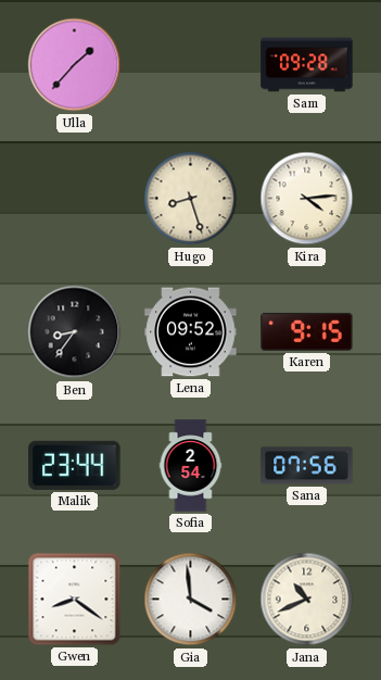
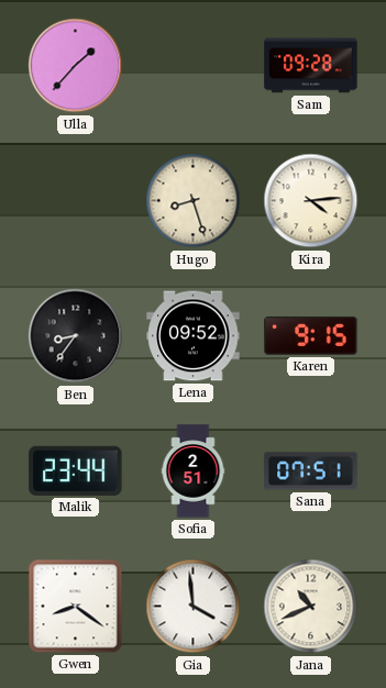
Sofia: 2:54 -> 2:51 (194, 471)
Sana: 07:56 -> 07:51 (311, 471)
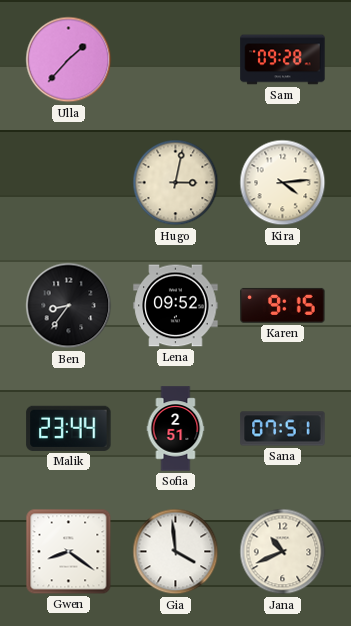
Hugo: 8:27 -> 3:02 (176, 183)
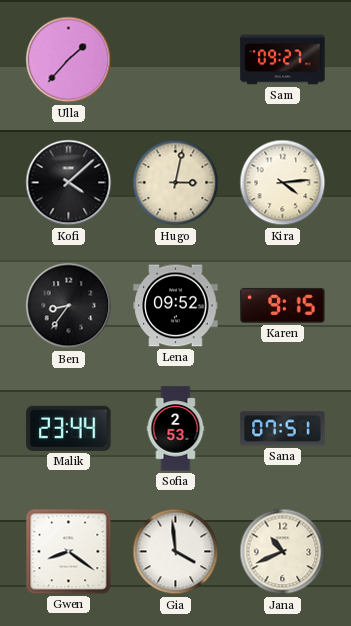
Sam: 09:28 -> 09:27 (283, 60)
Kofi: none -> 4:08 (69, 183)
Sofia: 2:51 -> 2:53 (176, 429)
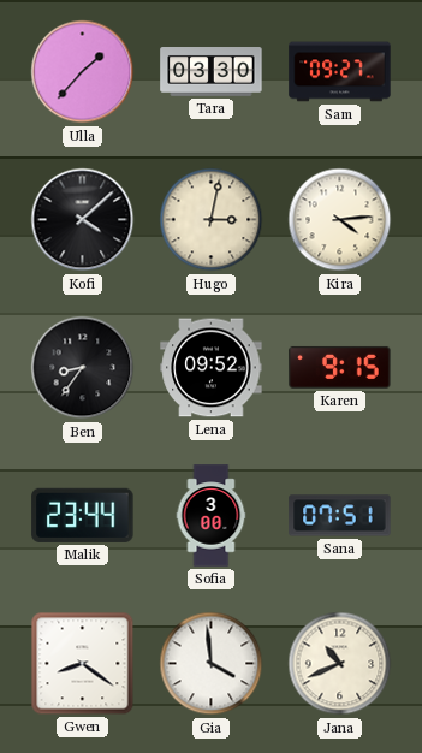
Tara: none -> 03:30 (212, 72)
Sofia: 2:53 -> 3:00 (212, 516)
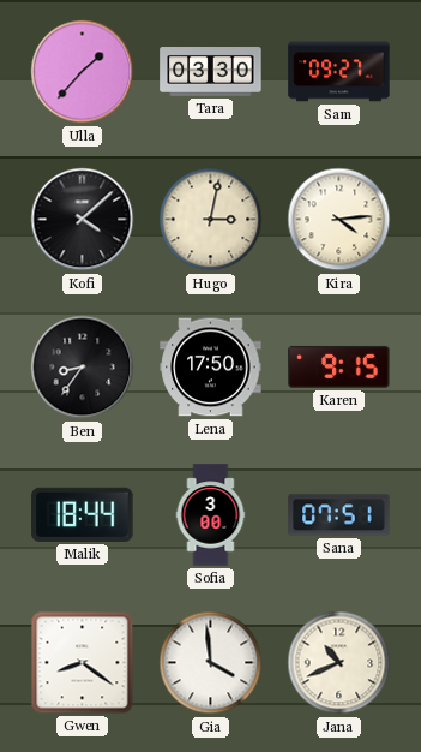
Lena: 09:52 -> 17:50 (211, 368)
Malik: 23:44 -> 18:44 (83, 514)
